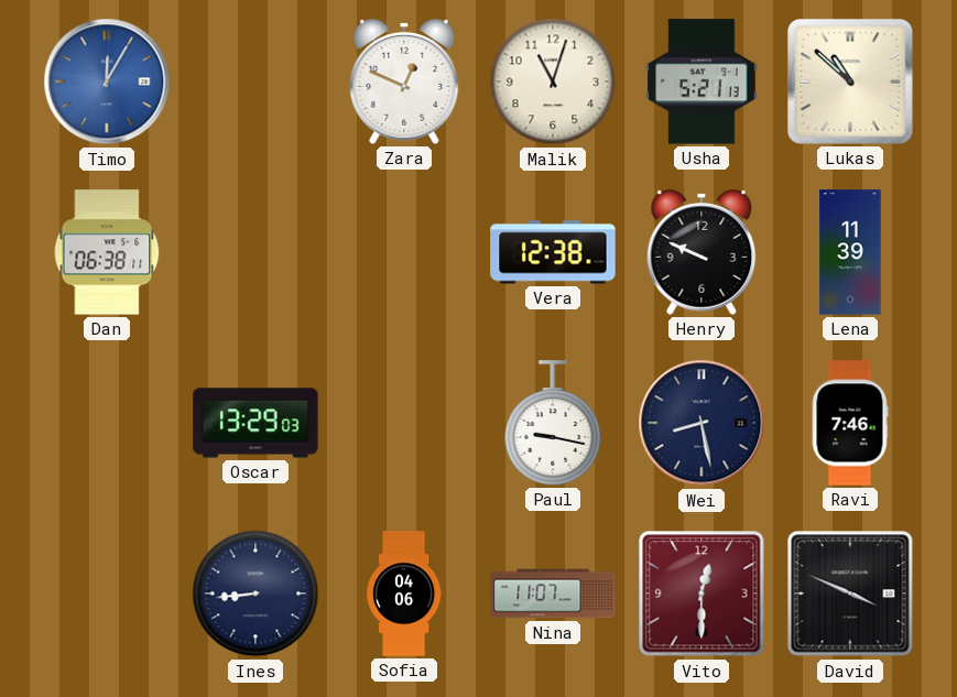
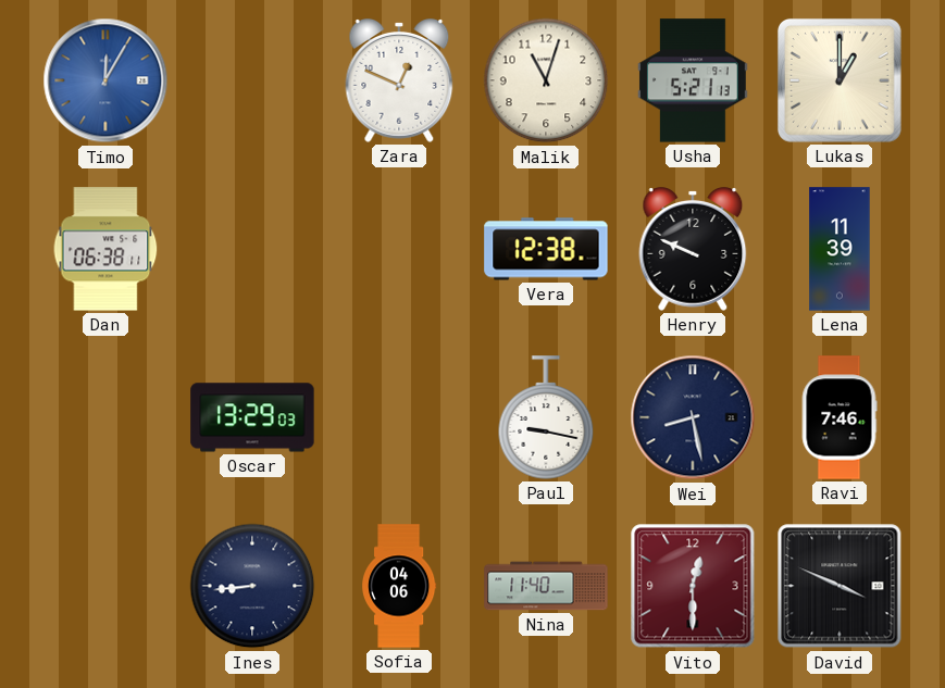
Lukas: 10:52 -> 1:00 (840, 80)
Nina: 11:07 -> 11:40 (546, 586)
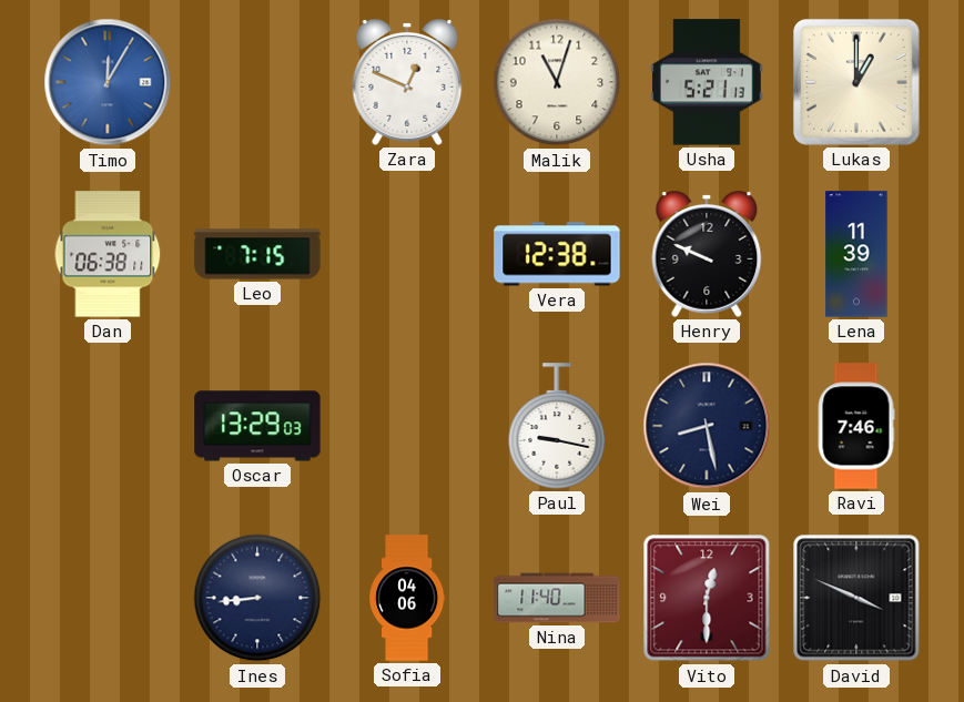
Leo: none -> 7:15 (257, 254)
